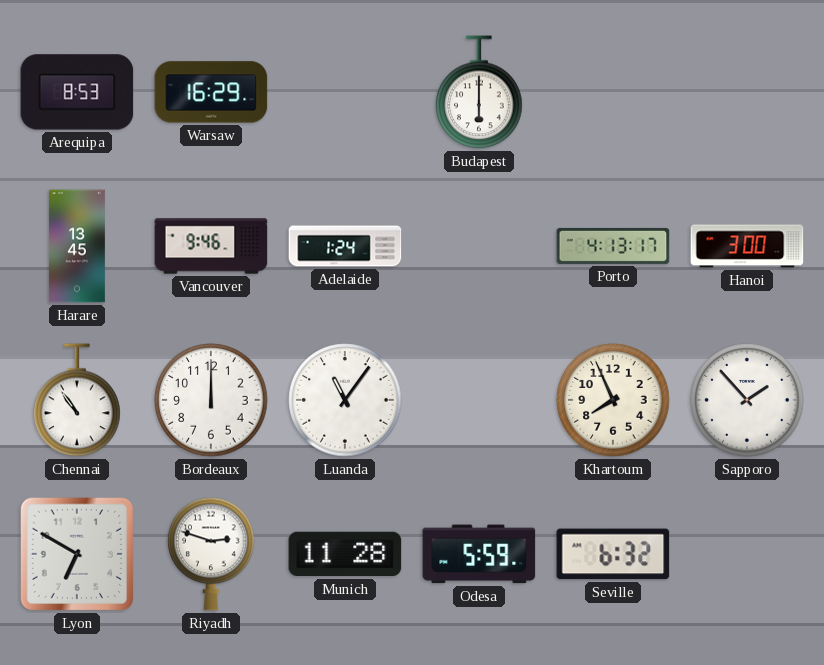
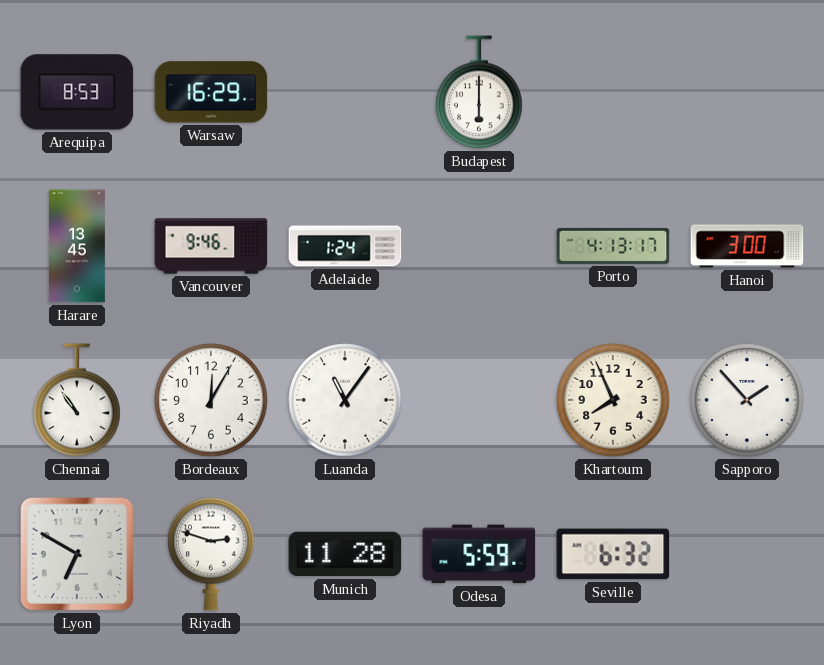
Bordeaux: 12:00 -> 12:05 (211, 400)
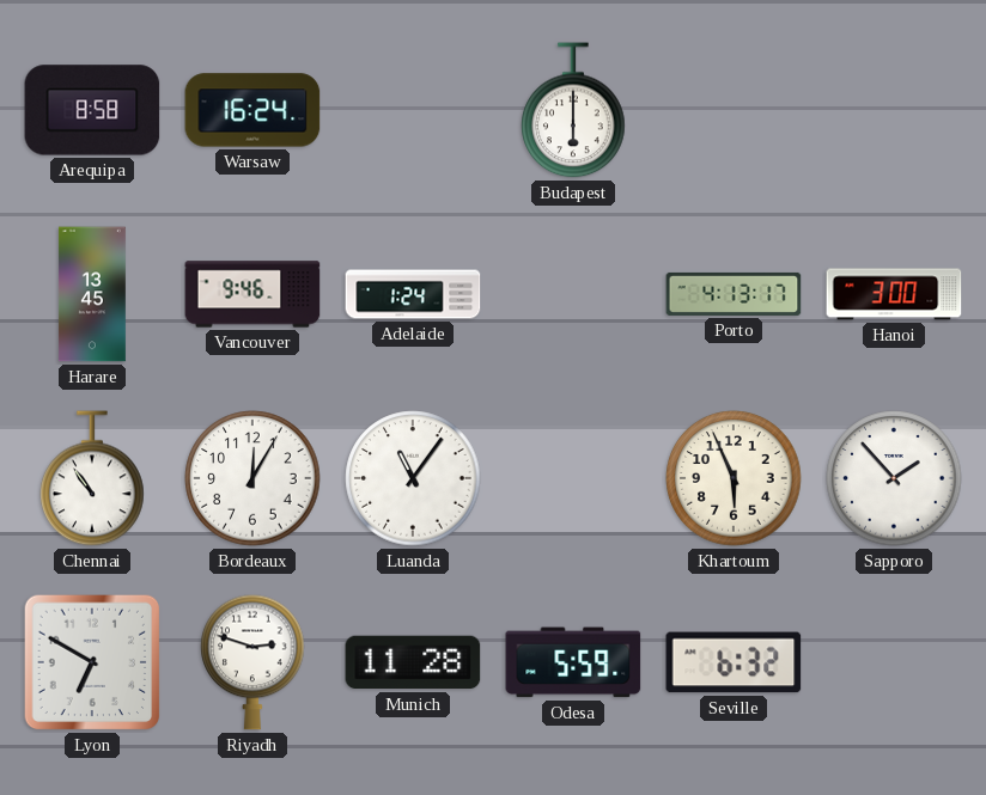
Arequipa: 8:53 -> 8:58 (92, 110)
Warsaw: 16:29 -> 16:24 (252, 110)
Khartoum: 7:56 -> 5:56 (734, 478)
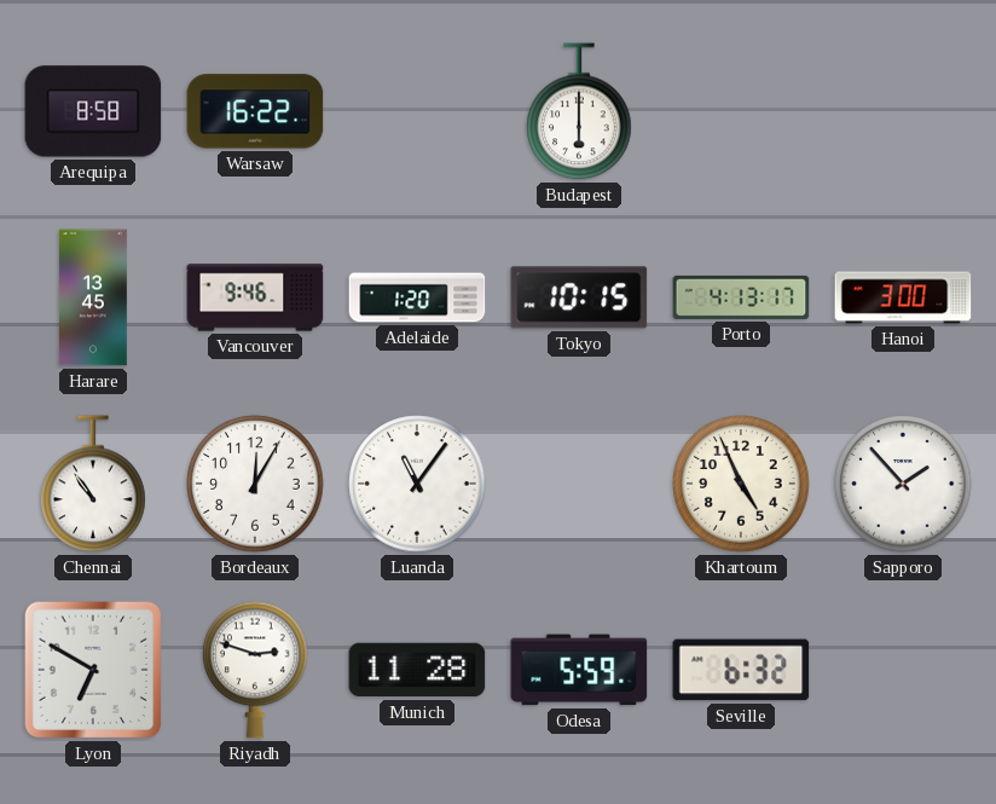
Warsaw: 16:24 -> 16:22 (255, 111)
Adelaide: 1:24 -> 1:20 (417, 297)
Tokyo: none -> 10:15 (579, 297)
Khartoum: 5:56 -> 4:56 (741, 484)
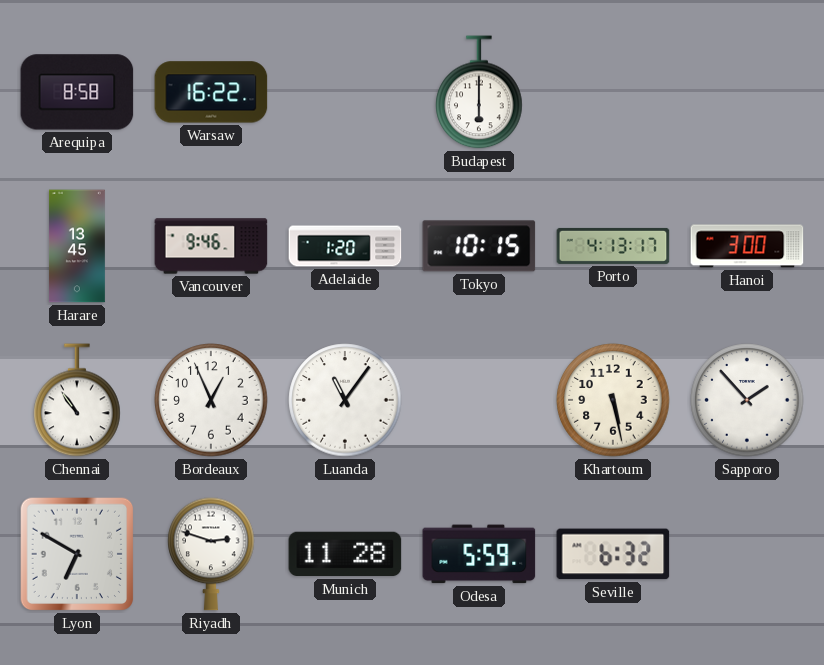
Bordeaux: 12:05 -> 12:56 (211, 400)
Khartoum: 4:56 -> 5:28 (613, 400)
